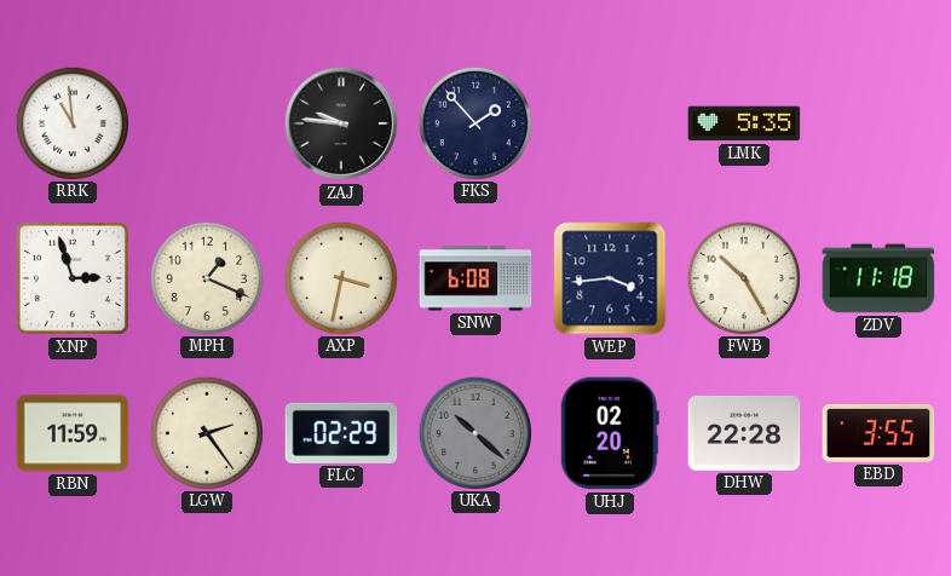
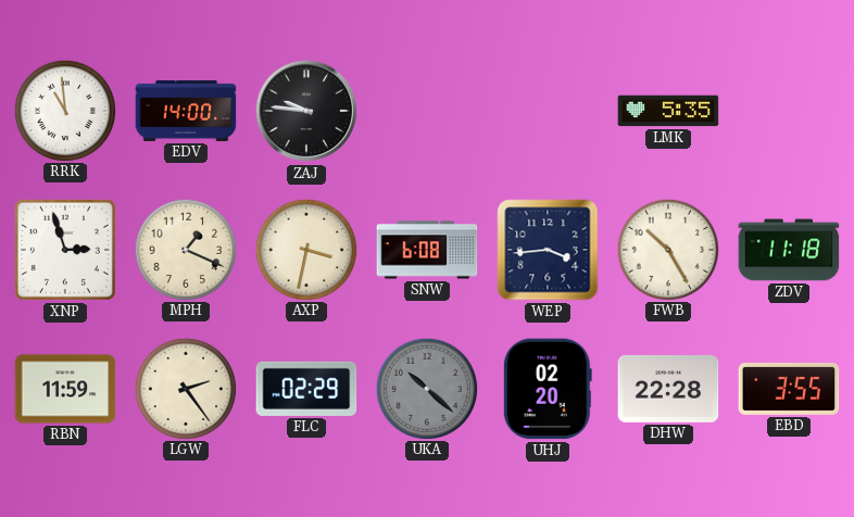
EDV: none -> 14:00 (186, 111)
FKS: 1:53 -> none (474, 122)
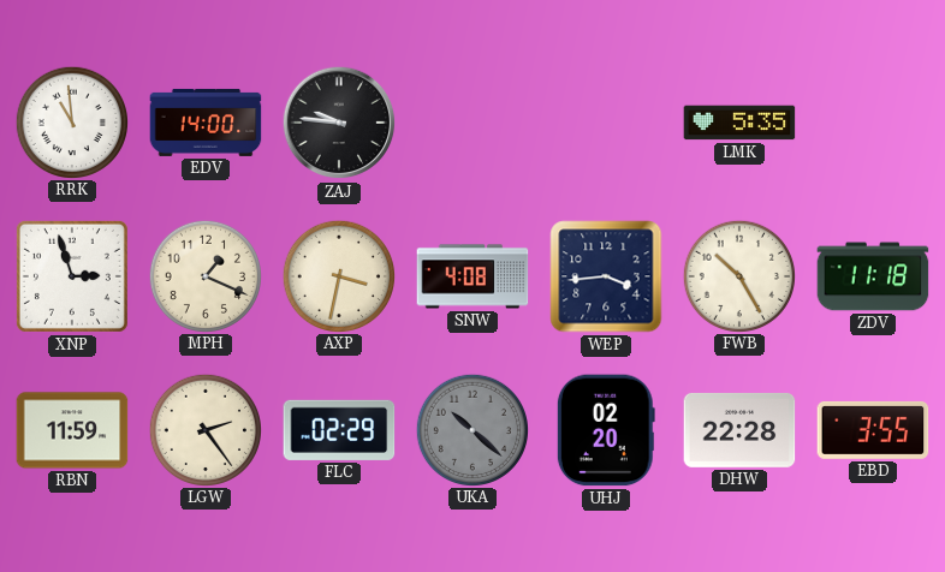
SNW: 6:08 -> 4:08 (472, 276)
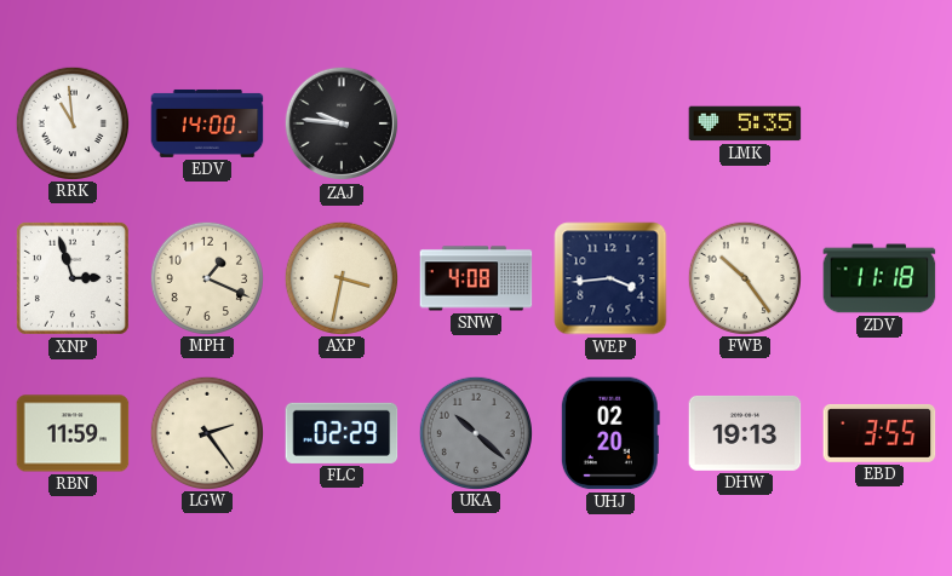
FWB: 10:25 -> 10:24 (744, 277)
DHW: 22:28 -> 19:13 (745, 433)
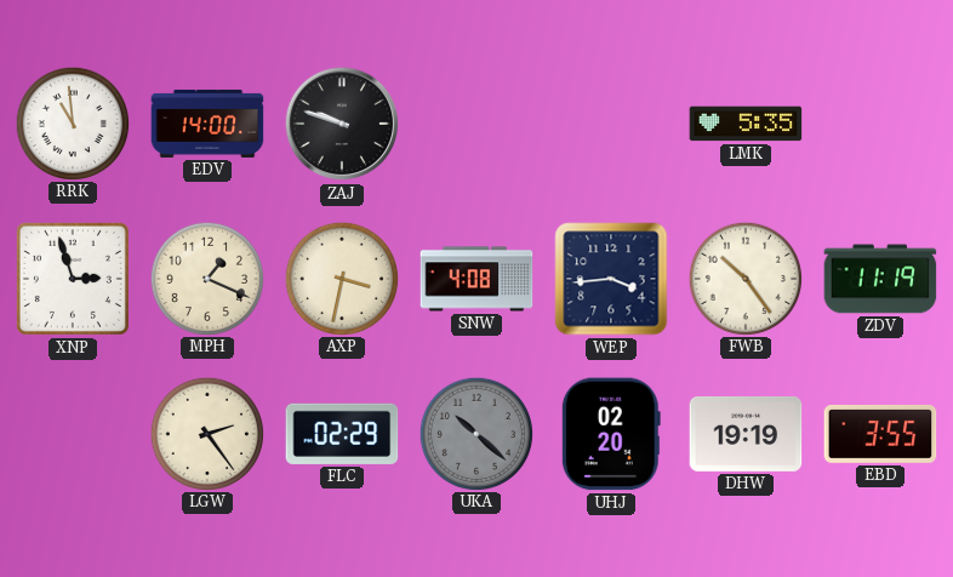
ZAJ: 9:46 -> 9:48 (342, 124)
ZDV: 11:18 -> 11:19 (880, 279)
RBN: 11:59 -> none (73, 433)
DHW: 19:13 -> 19:19 (746, 434)
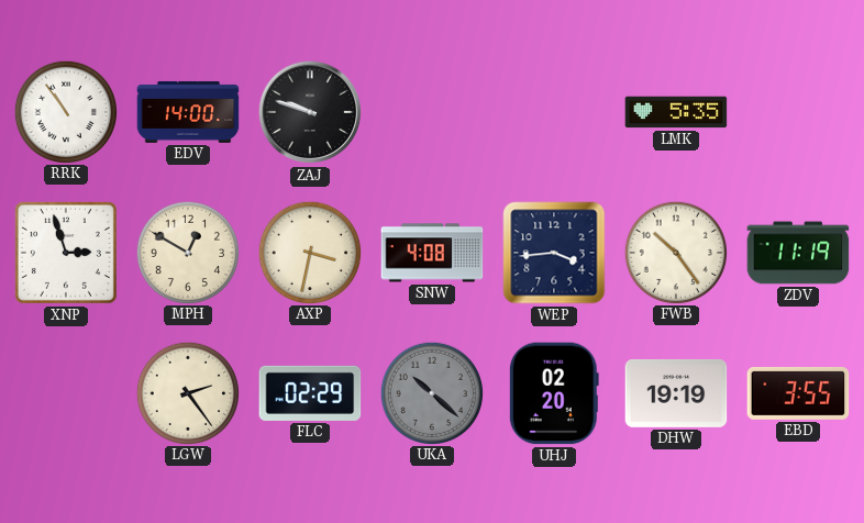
RRK: 10:59 -> 10:54 (65, 111)
MPH: 1:19 -> 12:50 (187, 252)
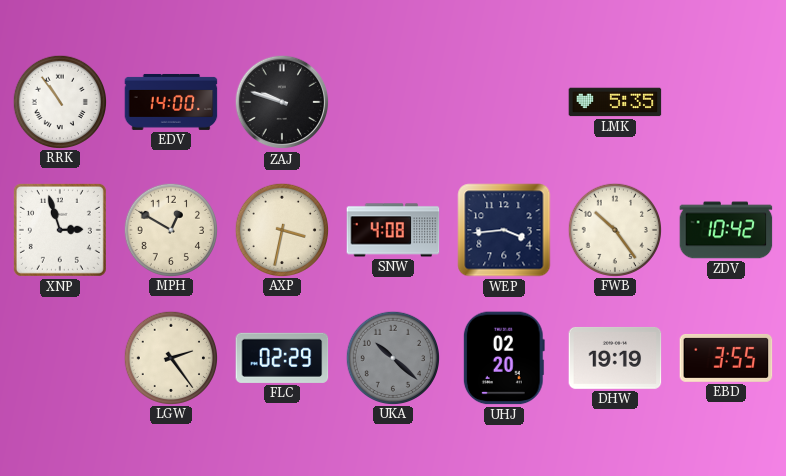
ZDV: 11:19 -> 10:42 (726, 230)
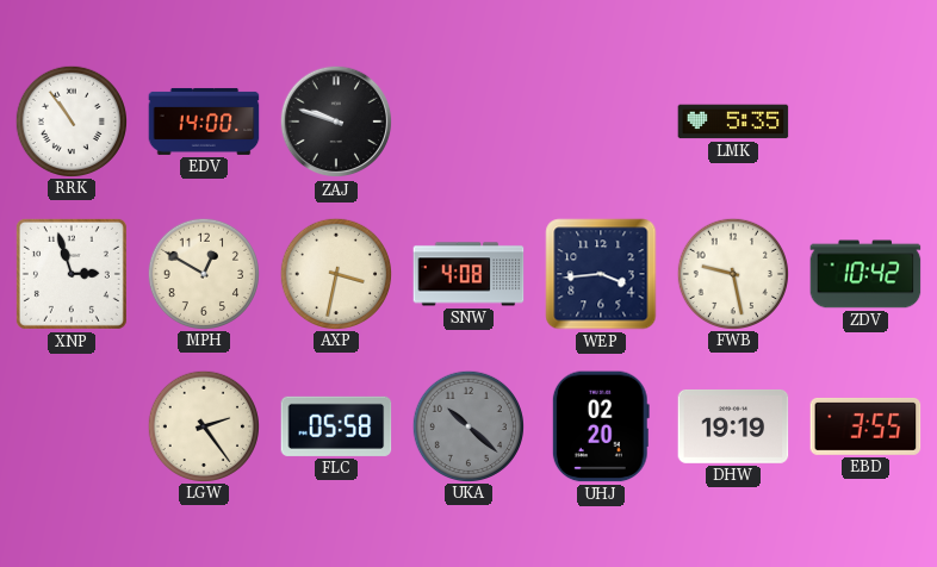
FWB: 10:24 -> 9:28 (732, 273)
FLC: 02:29 -> 05:58 (336, 426)
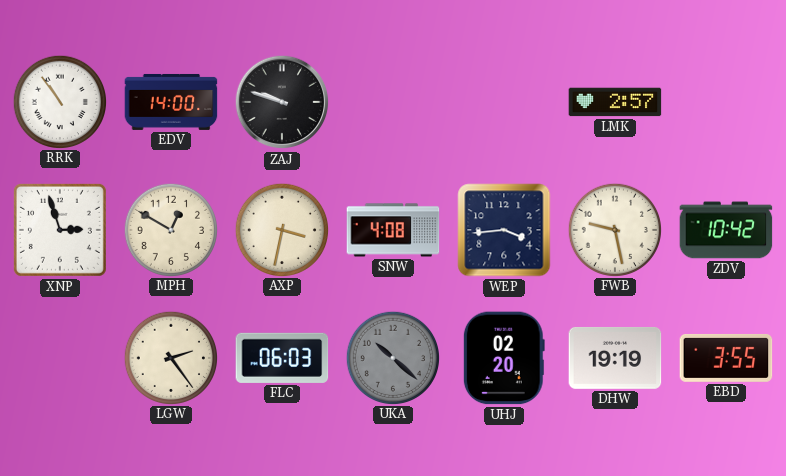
LMK: 5:35 -> 2:57 (615, 102)
FLC: 05:58 -> 06:03 (282, 358)
